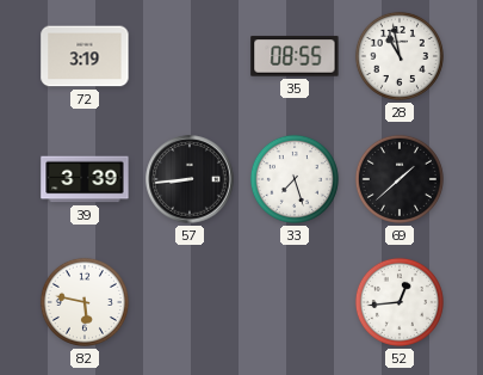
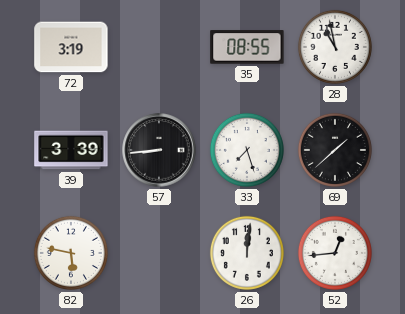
26: none -> 12:01 (247, 253)
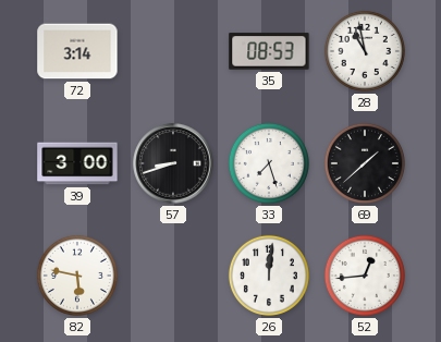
72: 3:19 -> 3:14 (77, 51)
35: 08:55 -> 08:53 (269, 51)
39: 3:39 -> 3:00 (77, 163)
57: 8:44 -> 8:42 (173, 163)
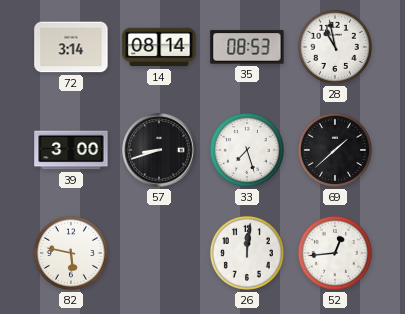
14: none -> 08:14 (159, 47)
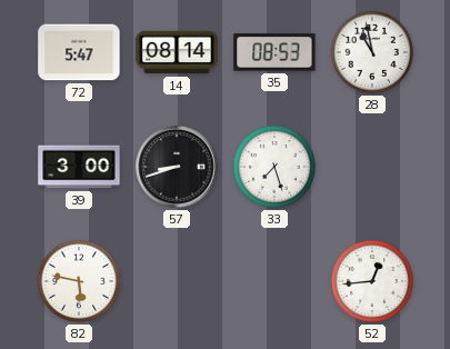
72: 3:14 -> 5:47 (79, 52)
69: 1:38 -> none (335, 150)
26: 12:01 -> none (247, 253)
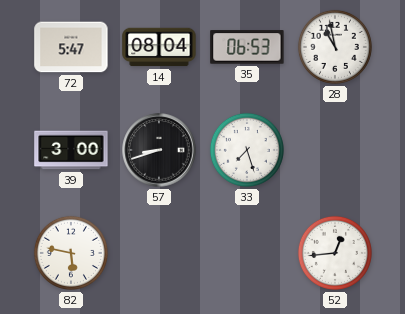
14: 08:14 -> 08:04 (159, 47)
35: 08:53 -> 06:53 (247, 47)
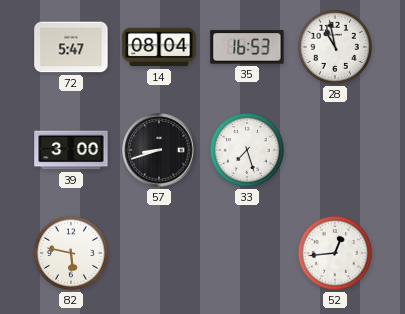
35: 06:53 -> 16:53 (247, 47)
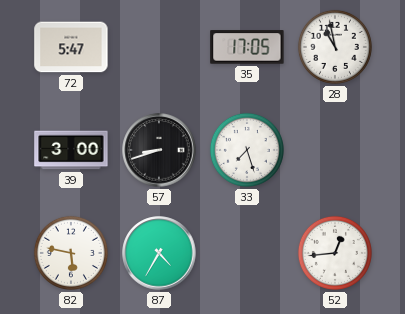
14: 08:04 -> none (159, 47)
35: 16:53 -> 17:05 (247, 47)
87: none -> 4:35 (159, 253)
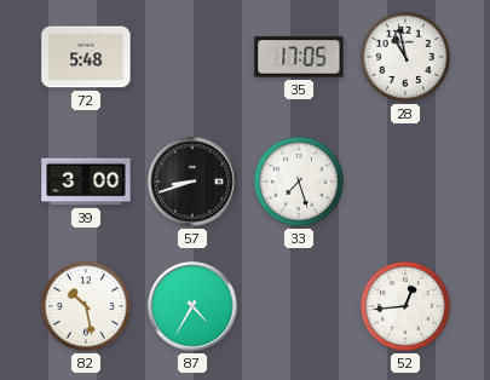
72: 5:47 -> 5:48 (86, 57)
82: 5:47 -> 10:28 (86, 306)
